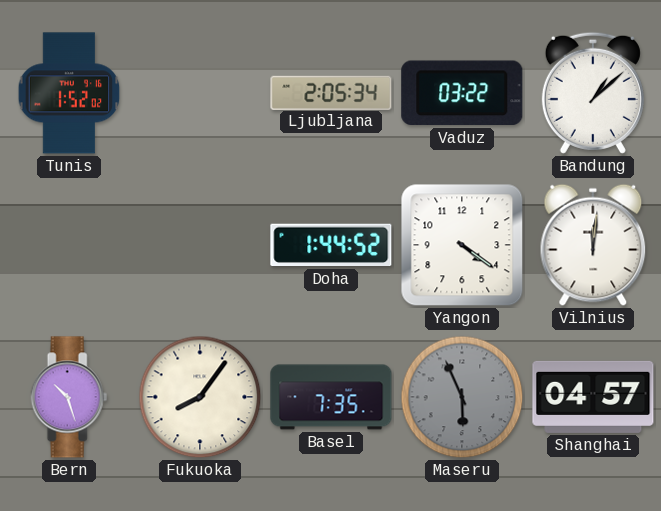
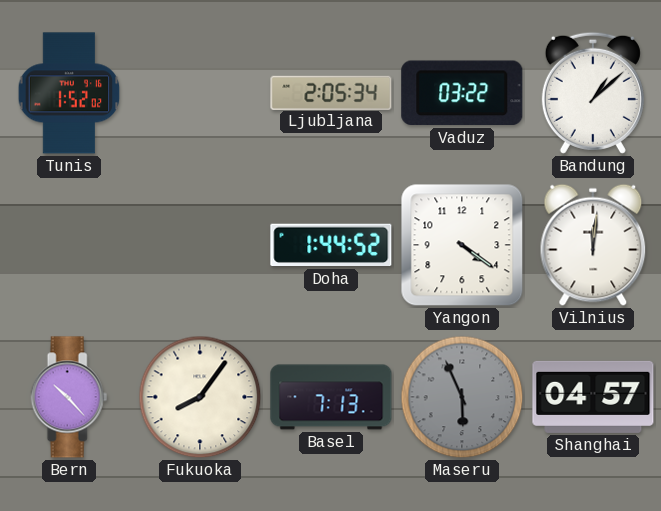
Bern: 10:27 -> 10:23 (69, 397)
Basel: 7:35 -> 7:13 (331, 397)
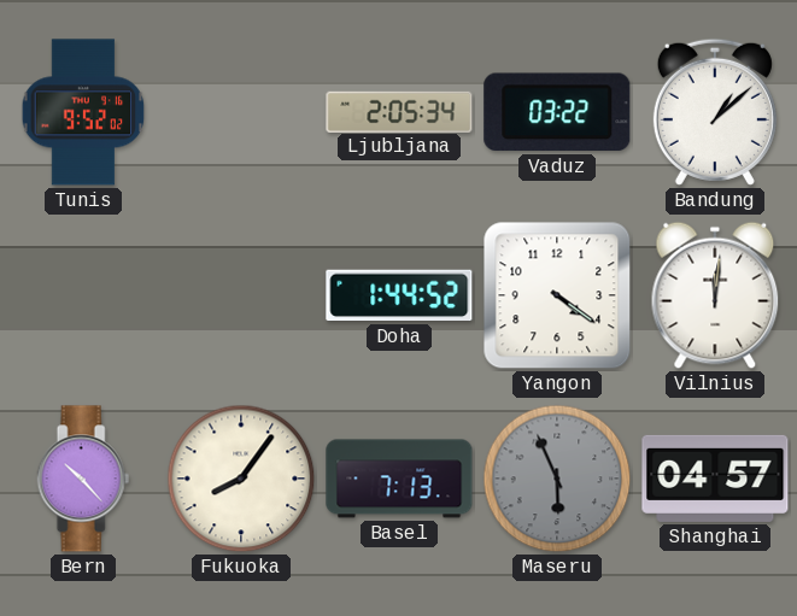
Tunis: 1:52 -> 9:52 (83, 112)
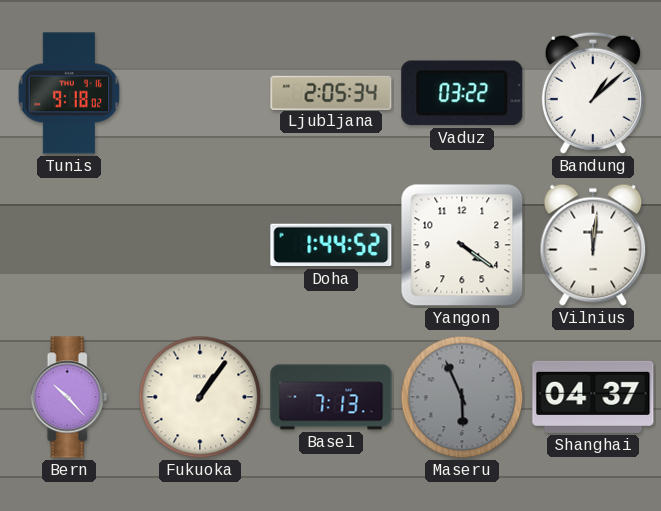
Tunis: 9:52 -> 9:18 (69, 93)
Fukuoka: 8:06 -> 1:06 (200, 397)
Shanghai: 04:57 -> 04:37 (593, 397)
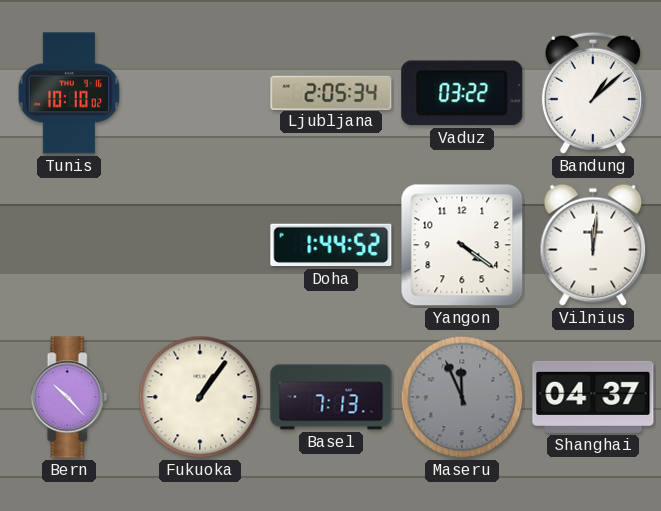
Tunis: 9:18 -> 10:10 (69, 93)
Maseru: 5:56 -> 11:56 (462, 397)
